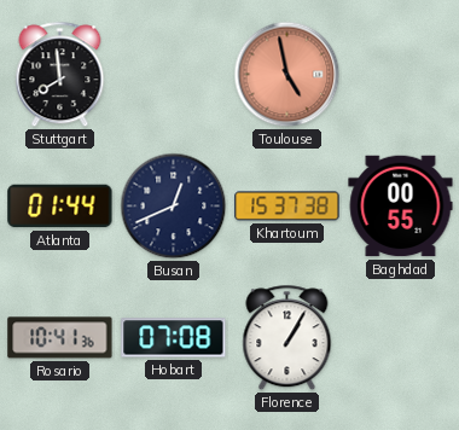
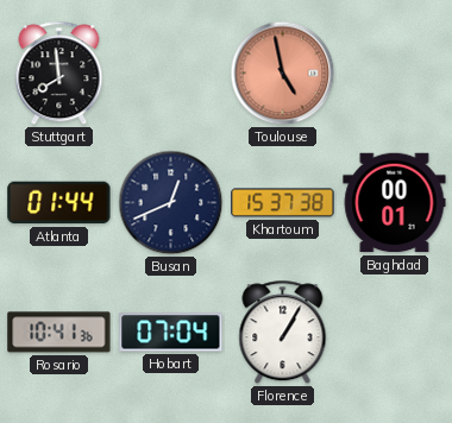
Baghdad: 00:55 -> 00:01 (395, 203)
Hobart: 07:08 -> 07:04 (171, 333)
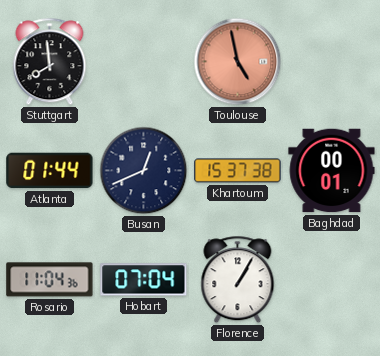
Rosario: 10:41 -> 11:04 (50, 280)
